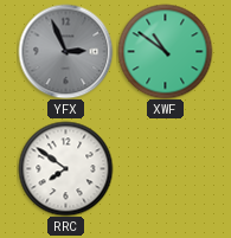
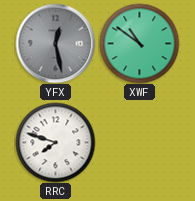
YFX: 2:56 -> 12:28 (55, 43)
RRC: 7:51 -> 7:48 (55, 142)
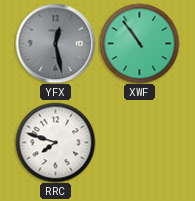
XWF: 10:51 -> 10:54 (139, 43)
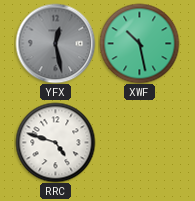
XWF: 10:54 -> 10:28 (139, 43)
RRC: 7:48 -> 4:48 (55, 142)
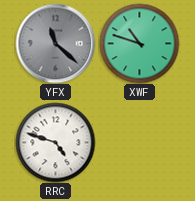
YFX: 12:28 -> 11:22 (55, 43)
XWF: 10:28 -> 10:48 (139, 43)
